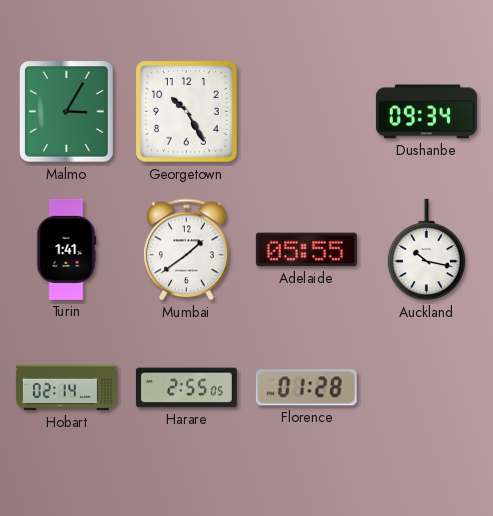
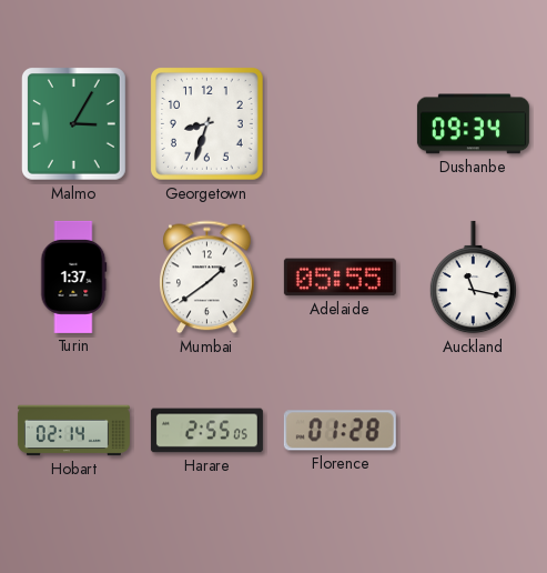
Georgetown: 10:25 -> 8:33 (207, 124)
Turin: 1:41 -> 1:37 (73, 277)
Auckland: 10:17 -> 11:17 (473, 278)
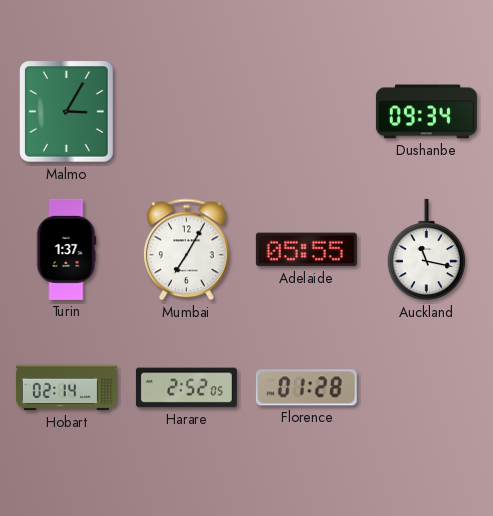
Georgetown: 8:33 -> none (207, 124)
Mumbai: 1:39 -> 7:05 (187, 250)
Harare: 2:55 -> 2:52 (186, 388)
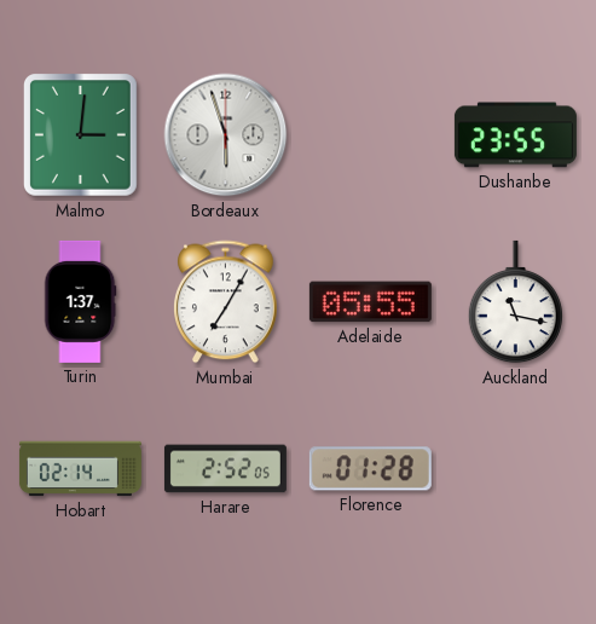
Malmo: 3:05 -> 3:01 (81, 135)
Bordeaux: none -> 5:57 (226, 135)
Dushanbe: 09:34 -> 23:55 (515, 135)
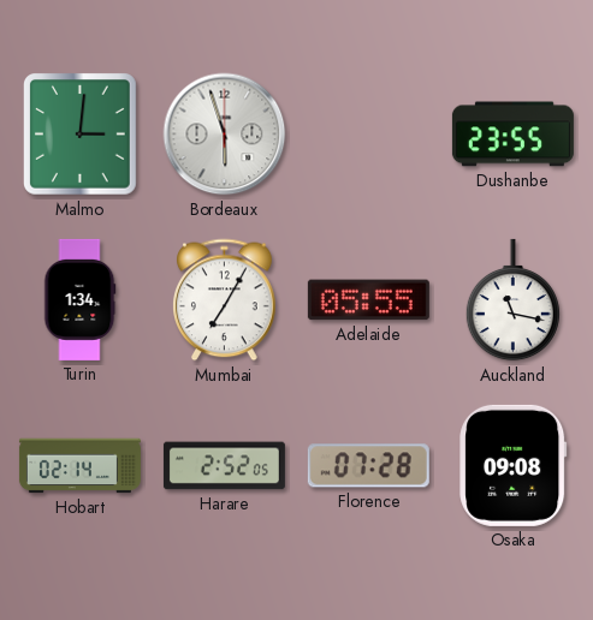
Turin: 1:37 -> 1:34 (79, 299)
Florence: 01:28 -> 07:28 (368, 466)
Osaka: none -> 09:08 (514, 465)
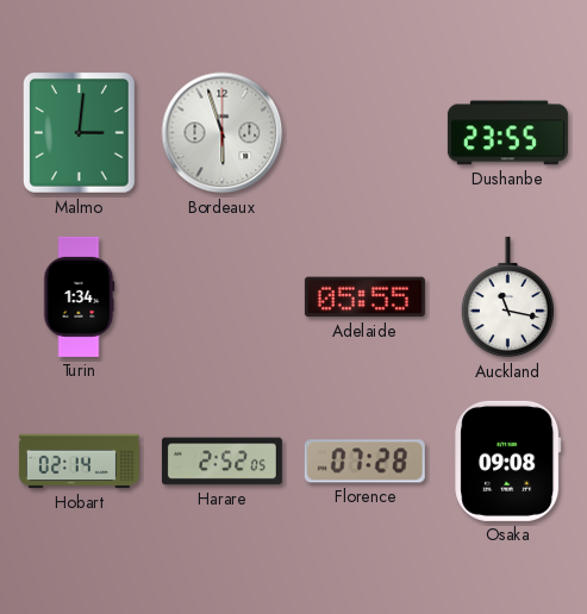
Mumbai: 7:05 -> none (225, 300)
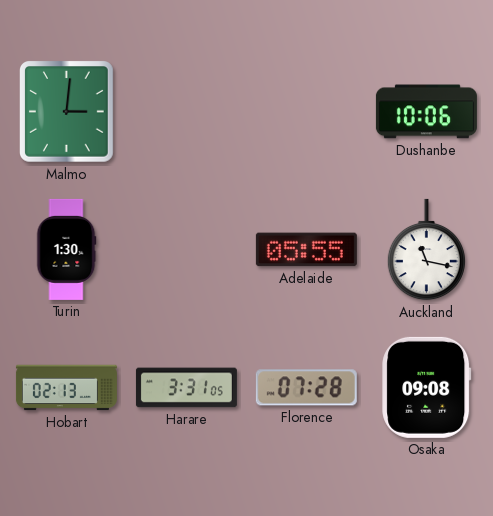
Bordeaux: 5:57 -> none (223, 133)
Dushanbe: 23:55 -> 10:06 (426, 112)
Turin: 1:34 -> 1:30 (66, 249)
Hobart: 02:14 -> 02:13 (66, 388)
Harare: 2:52 -> 3:31 (186, 388)
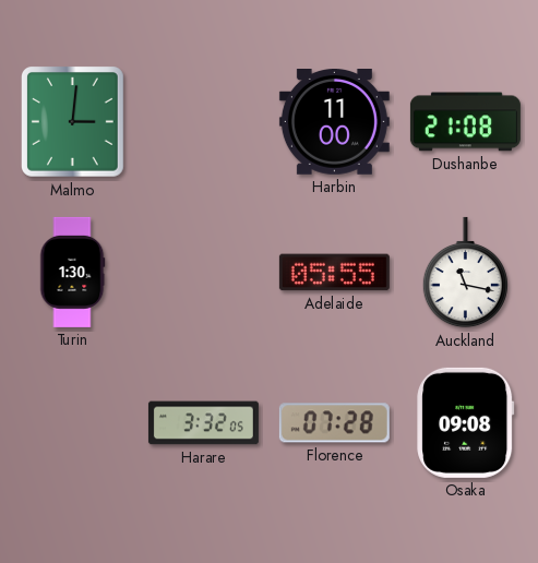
Harbin: none -> 11:00 (334, 122)
Dushanbe: 10:06 -> 21:08 (465, 122)
Hobart: 02:13 -> none (66, 388)
Harare: 3:31 -> 3:32 (203, 423)
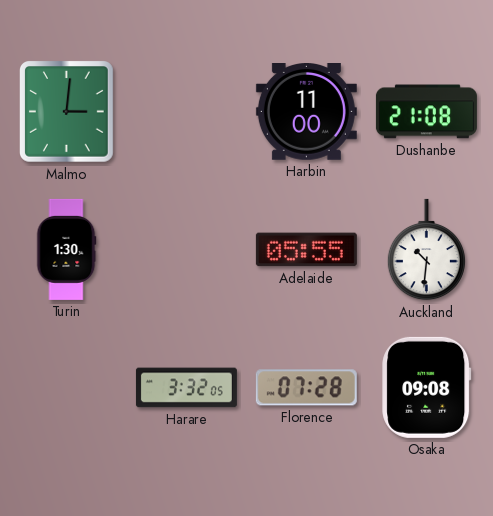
Auckland: 11:17 -> 10:31 (426, 250)
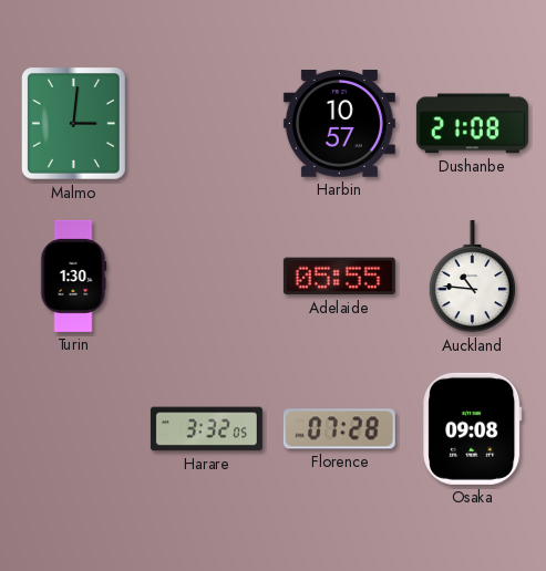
Harbin: 11:00 -> 10:57 (339, 124)
Auckland: 10:31 -> 10:46 (472, 277)
